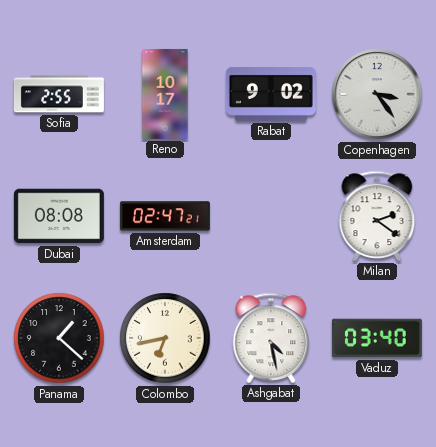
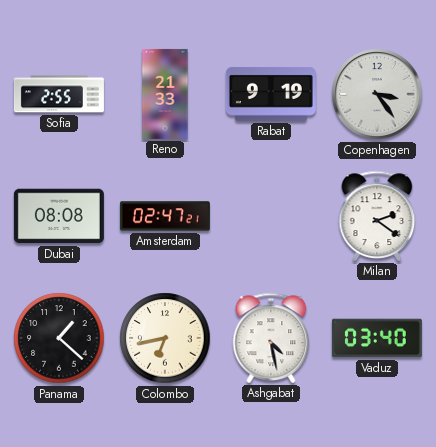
Reno: 10:17 -> 21:33 (165, 94)
Rabat: 9:02 -> 9:19 (271, 94)
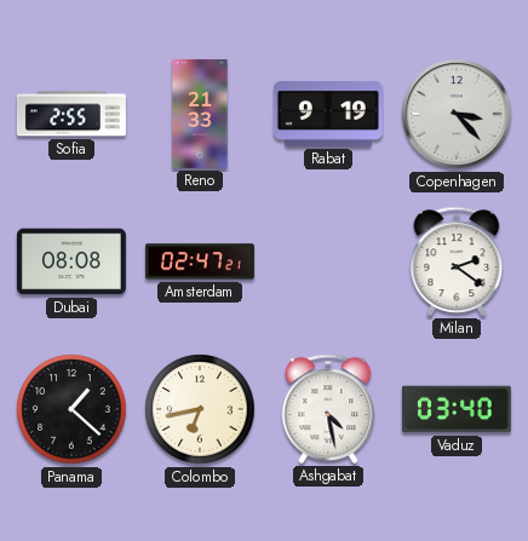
Copenhagen: 3:24 -> 3:23 (457, 114)
